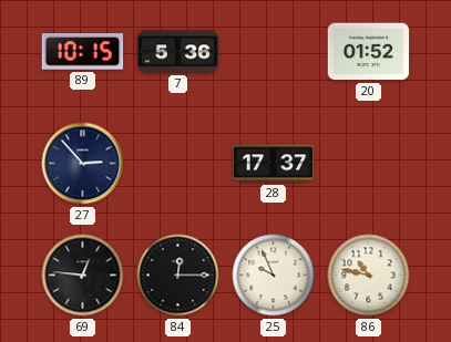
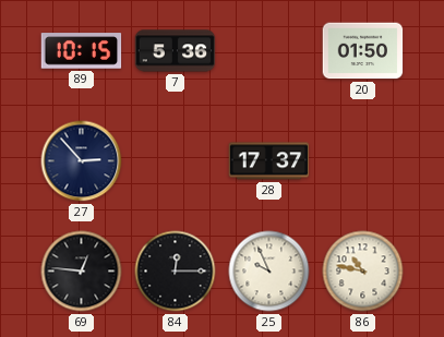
20: 01:52 -> 01:50 (363, 51)
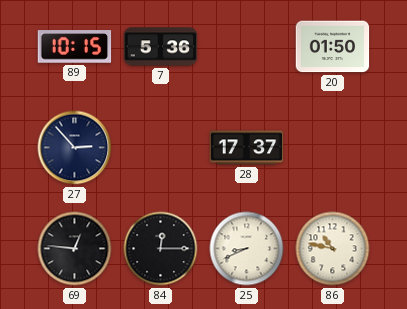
25: 9:56 -> 8:41 (247, 249)
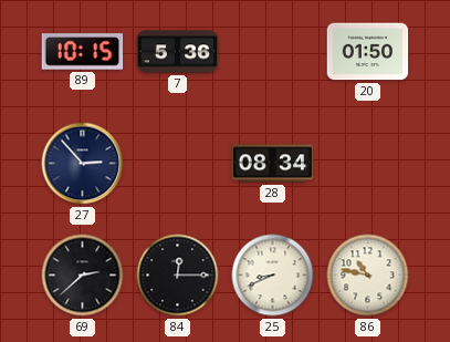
28: 17:37 -> 08:34 (273, 164)
69: 12:46 -> 2:38 (83, 276)
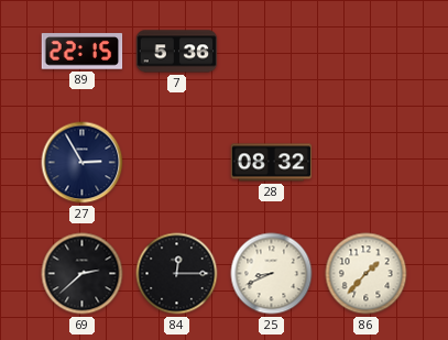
89: 10:15 -> 22:15 (83, 52)
20: 01:50 -> none (368, 52)
27: 2:53 -> 2:55 (83, 163)
28: 08:34 -> 08:32 (272, 163)
86: 10:47 -> 1:37 (367, 274)
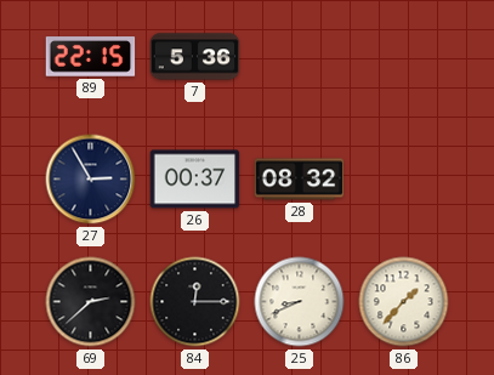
26: none -> 00:37 (195, 180)
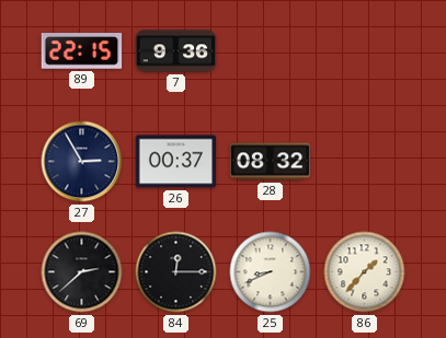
7: 5:36 -> 9:36 (176, 51)
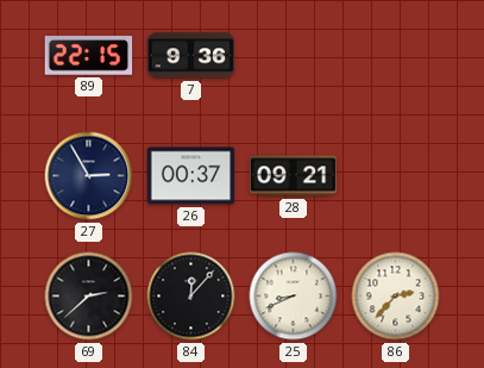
28: 08:32 -> 09:21 (294, 176)
84: 12:15 -> 12:07 (191, 297)
86: 1:37 -> 2:37 (396, 297)
